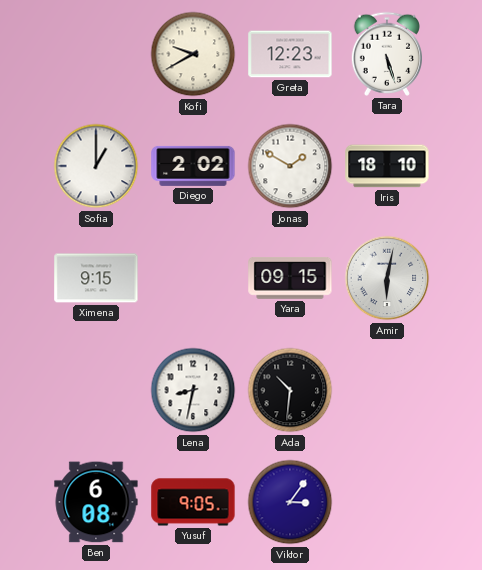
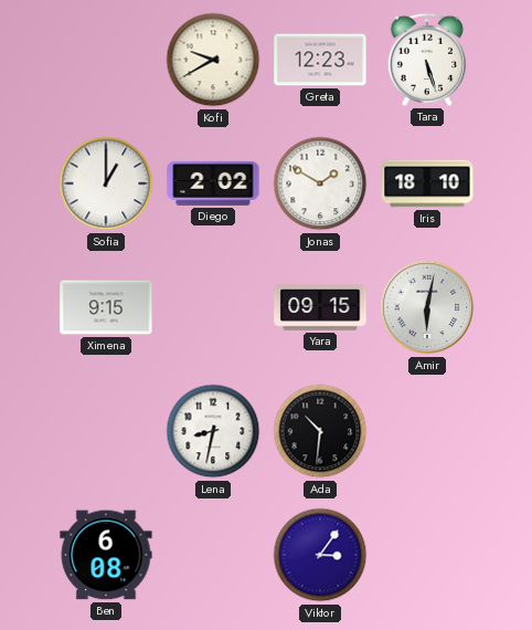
Yusuf: 9:05 -> none (193, 502)
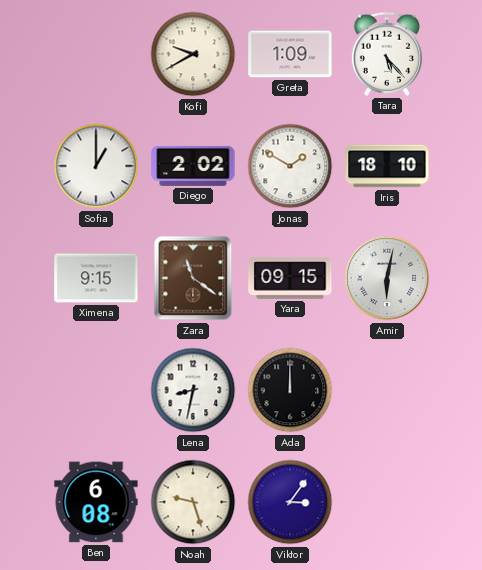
Greta: 12:23 -> 1:09 (290, 54)
Tara: 5:27 -> 5:23 (387, 54)
Zara: none -> 11:21 (193, 278)
Ada: 10:31 -> 12:00 (290, 390)
Noah: none -> 9:27 (193, 502)
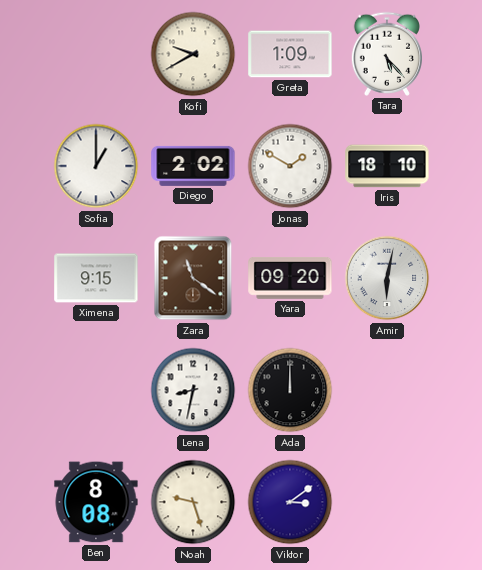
Yara: 09:15 -> 09:20 (290, 279)
Ben: 6:08 -> 8:08 (96, 502)
Viktor: 3:06 -> 3:09 (290, 502)
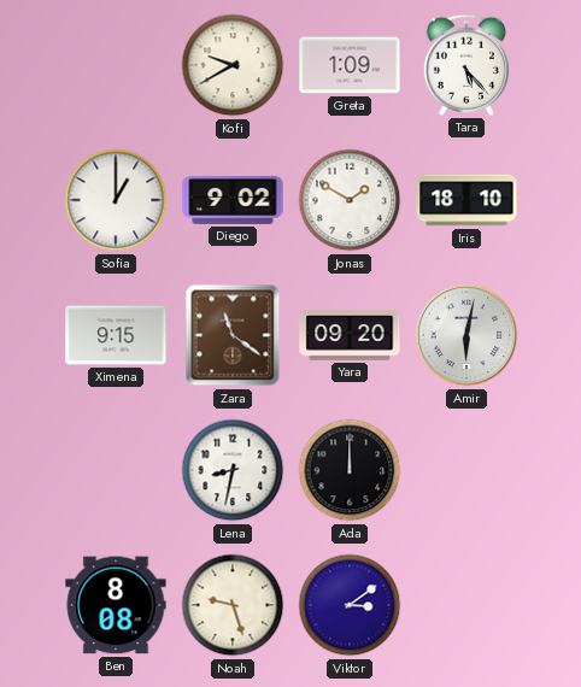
Diego: 2:02 -> 9:02 (233, 200)
